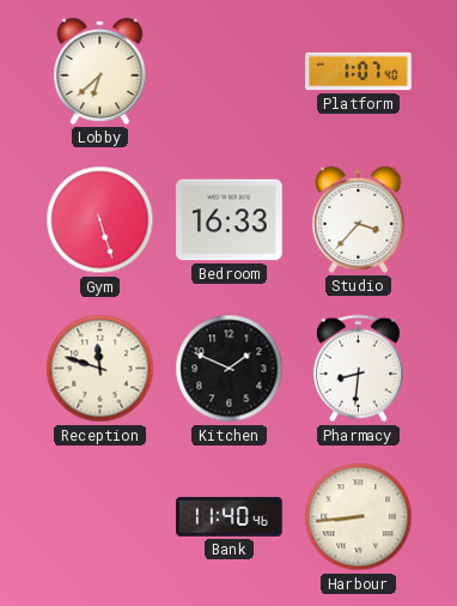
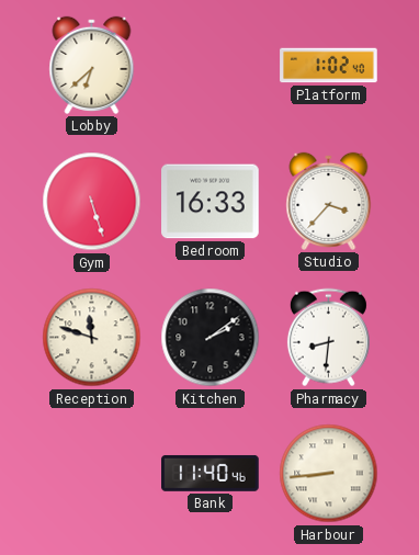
Platform: 1:07 -> 1:02 (329, 66)
Kitchen: 1:49 -> 2:09 (211, 338)
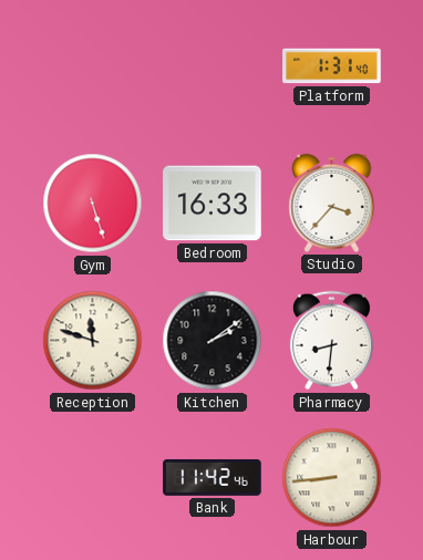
Lobby: 6:38 -> none (92, 65)
Platform: 1:02 -> 1:31 (332, 66)
Bank: 11:40 -> 11:42 (213, 477)
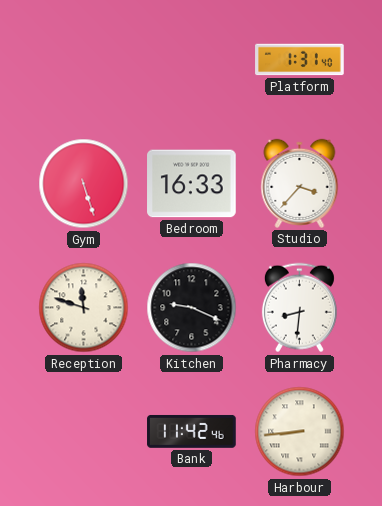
Kitchen: 2:09 -> 9:19 (192, 308)
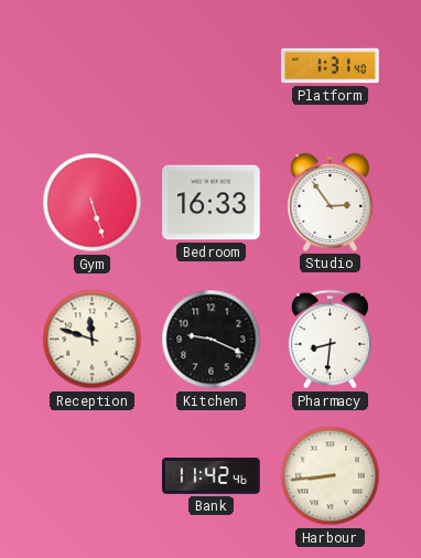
Studio: 3:37 -> 2:54 (331, 202)
